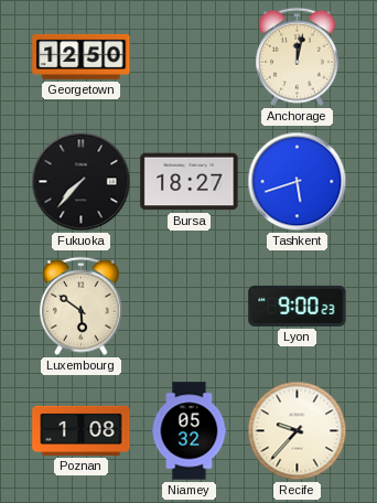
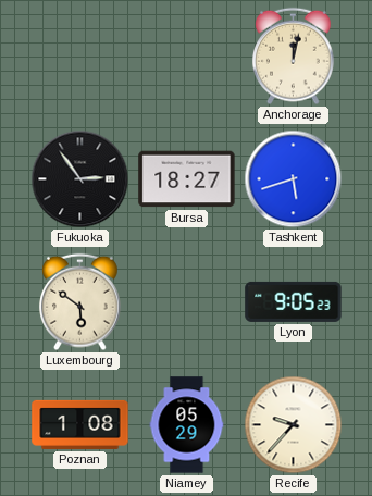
Georgetown: 12:50 -> none (82, 56)
Fukuoka: 7:37 -> 2:54 (80, 179)
Lyon: 9:00 -> 9:05 (294, 301)
Niamey: 05:32 -> 05:29 (187, 425)
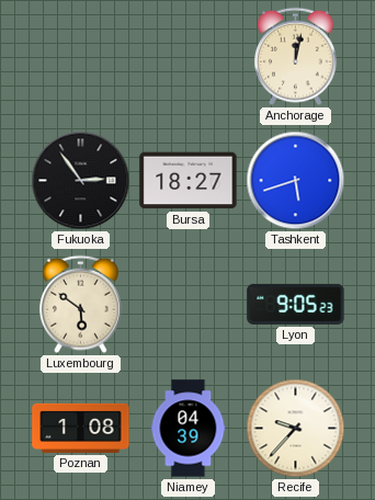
Niamey: 05:29 -> 04:39 (189, 429)
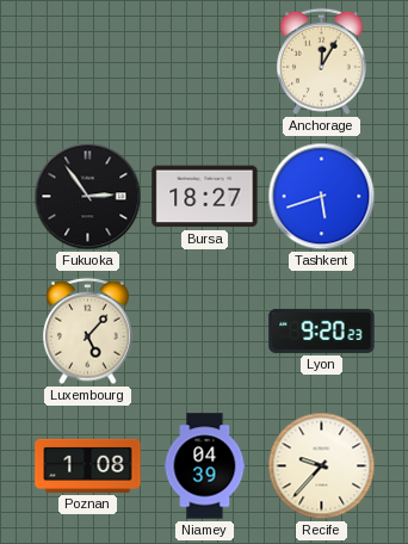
Anchorage: 12:02 -> 12:05 (322, 62)
Luxembourg: 5:51 -> 5:07 (88, 332)
Lyon: 9:05 -> 9:20 (322, 330)
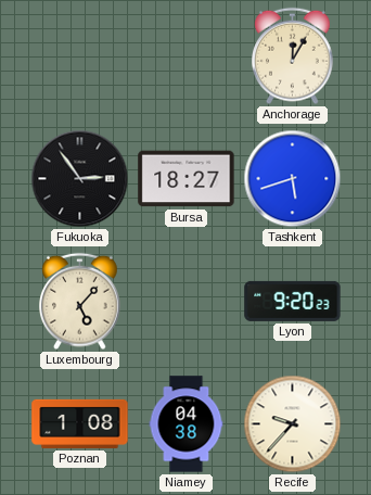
Niamey: 04:39 -> 04:38 (187, 424)
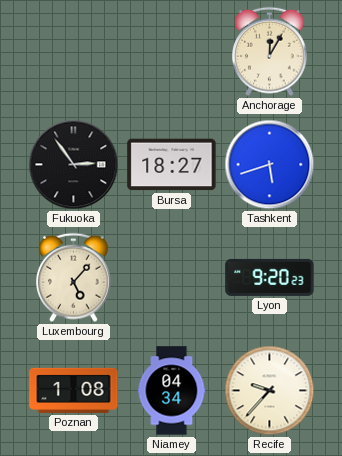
Niamey: 04:38 -> 04:34 (172, 391)
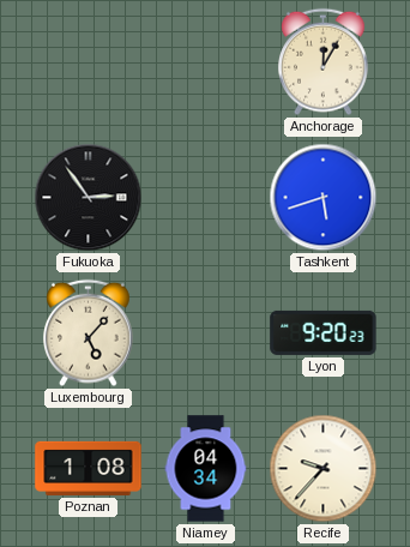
Bursa: 18:27 -> none (172, 165)
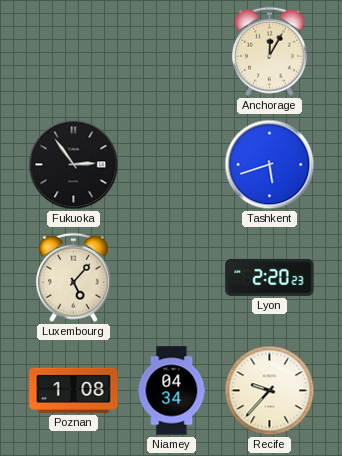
Lyon: 9:20 -> 2:20 (270, 277)
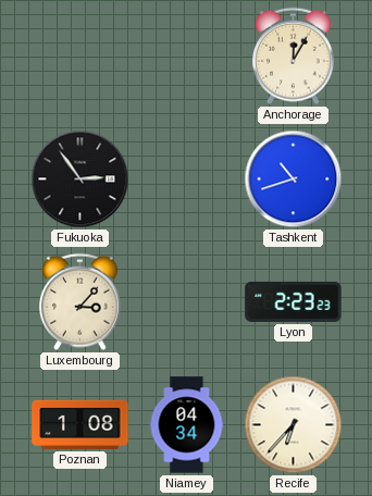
Tashkent: 5:42 -> 10:42 (294, 179)
Luxembourg: 5:07 -> 3:07 (80, 302)
Lyon: 2:20 -> 2:23 (294, 301)
Recife: 9:37 -> 6:37 (294, 425)
